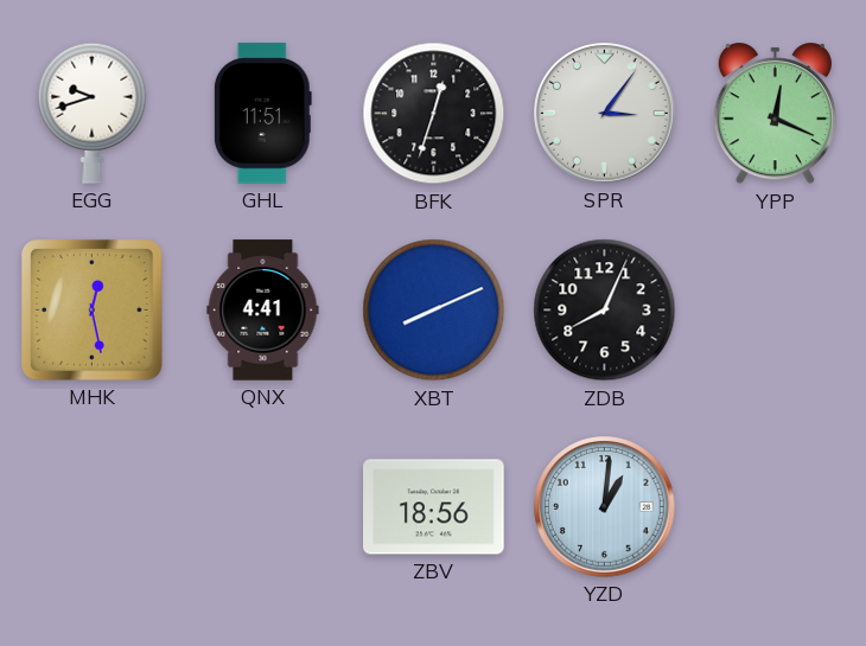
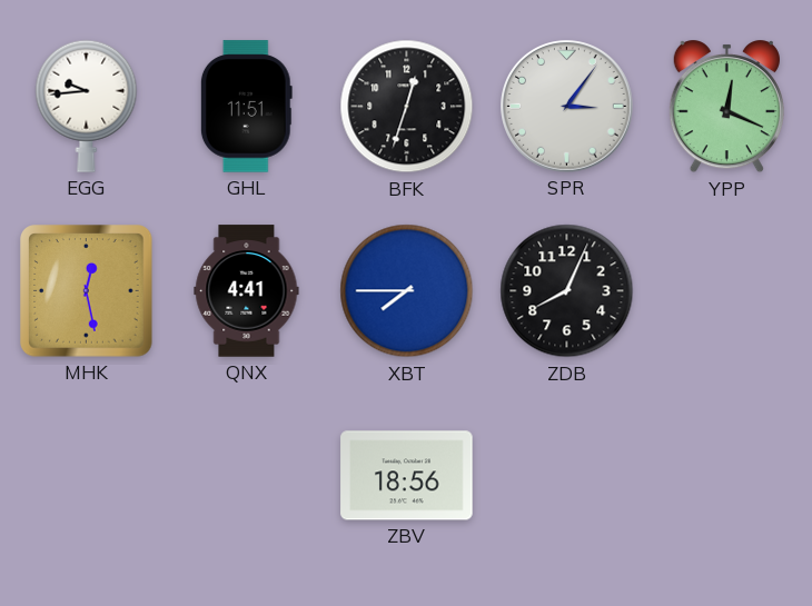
EGG: 9:42 -> 9:44 (87, 106)
XBT: 8:11 -> 7:45 (407, 291)
YZD: 1:01 -> none (605, 507)
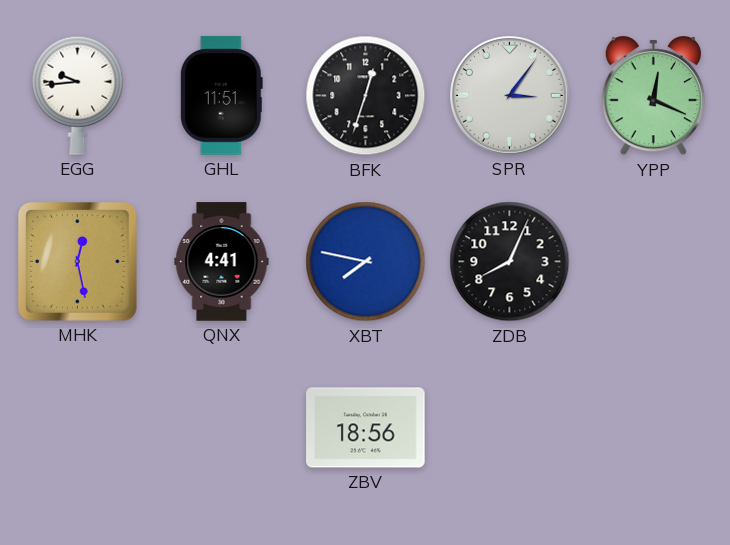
XBT: 7:45 -> 7:47 (366, 262)
